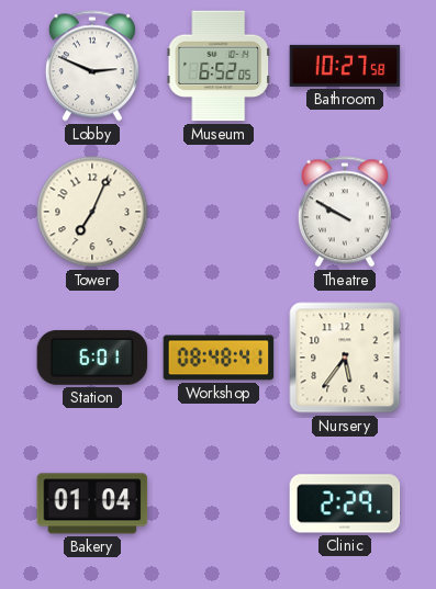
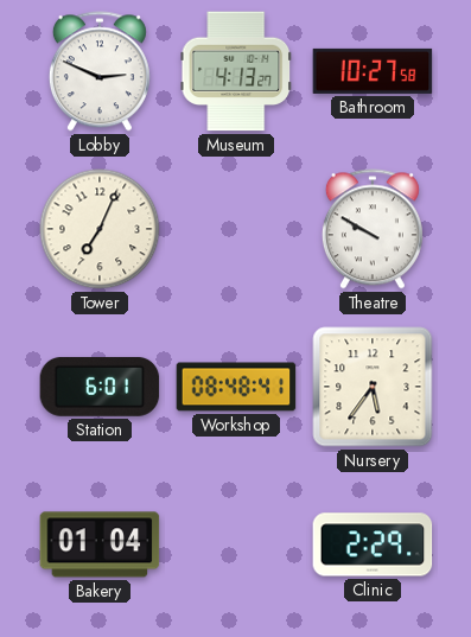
Museum: 6:52 -> 4:13 (235, 71)
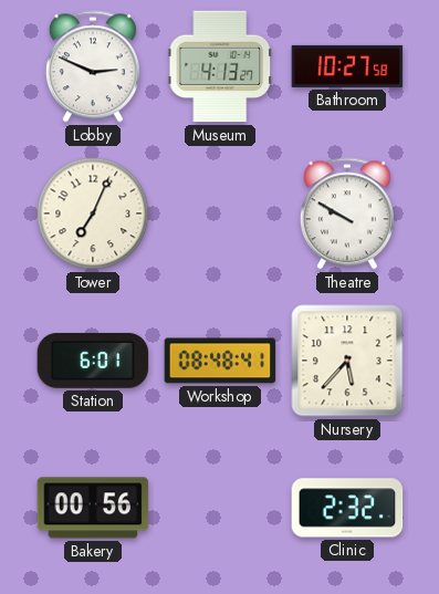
Nursery: 5:36 -> 5:37 (347, 361)
Bakery: 01:04 -> 00:56 (93, 508)
Clinic: 2:29 -> 2:32 (347, 508)
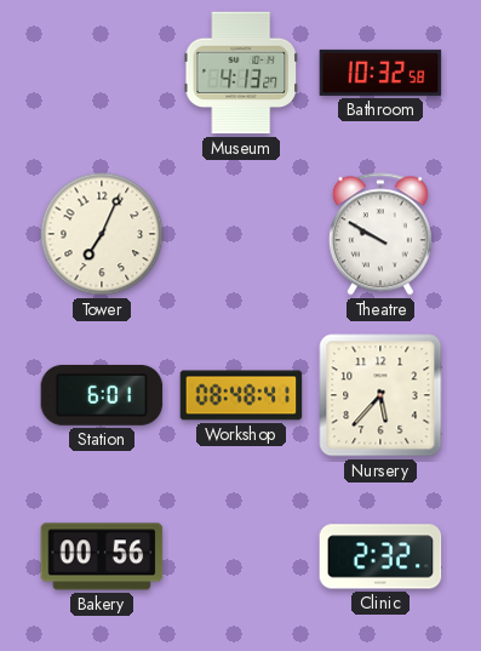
Lobby: 2:49 -> none (93, 66)
Bathroom: 10:27 -> 10:32 (380, 73)
